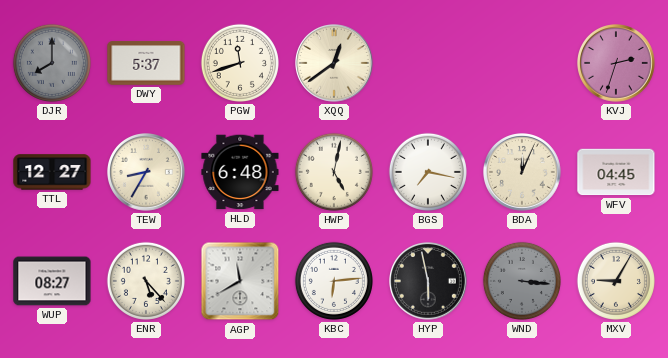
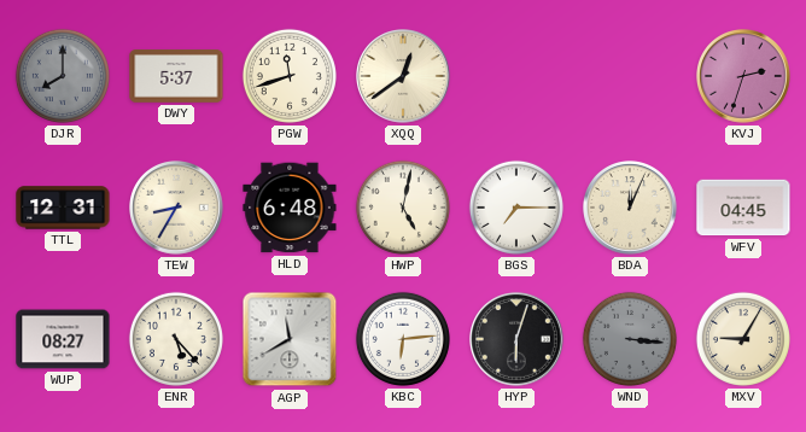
TTL: 12:27 -> 12:31 (63, 208)
BGS: 7:17 -> 7:15 (516, 208)
HYP: 5:58 -> 6:03 (518, 340)
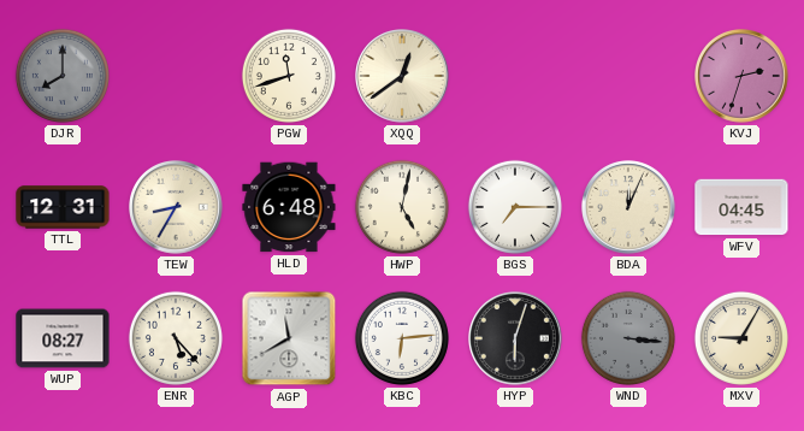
DWY: 5:37 -> none (176, 76)
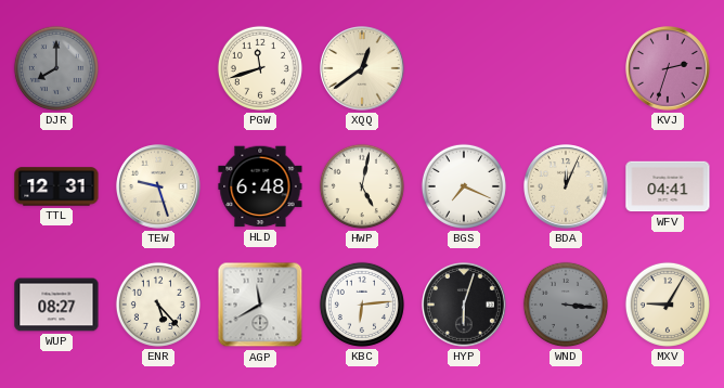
TEW: 8:35 -> 9:27 (159, 187)
BGS: 7:15 -> 7:19 (464, 186)
WFV: 04:45 -> 04:41 (668, 186)
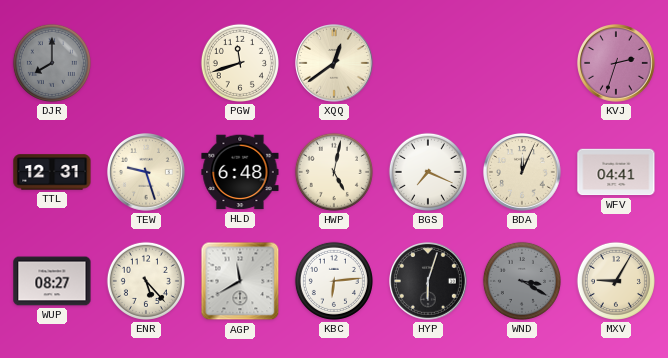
WND: 3:16 -> 3:20 (522, 281)
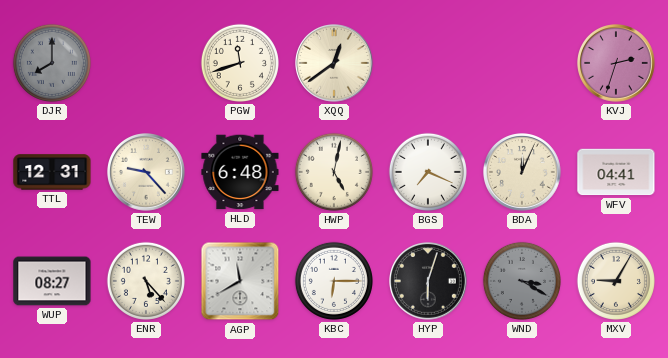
TEW: 9:27 -> 9:23 (147, 173)
KBC: 6:14 -> 6:15 (334, 281)
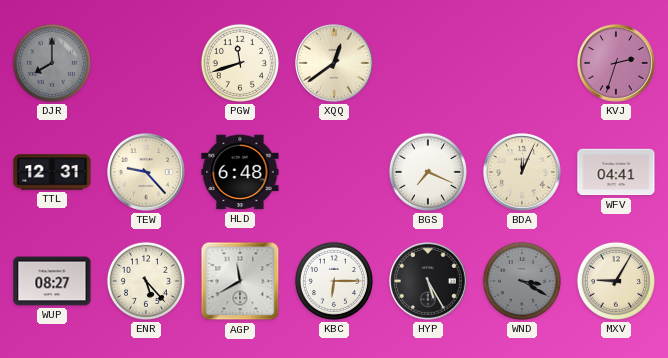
HWP: 5:02 -> none (334, 172)
HYP: 6:03 -> 5:25 (429, 282)
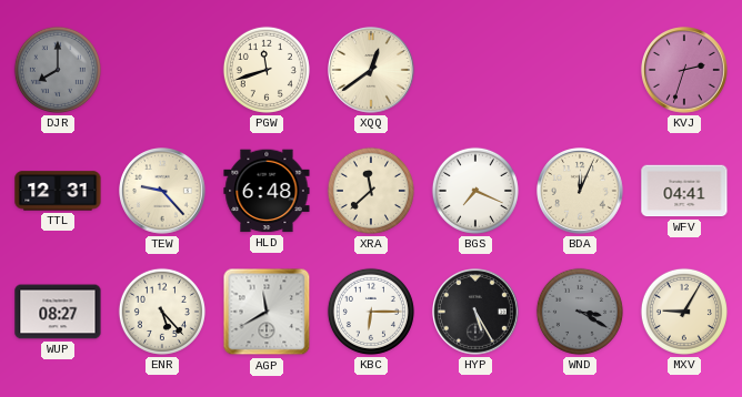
XRA: none -> 11:38 (371, 191)
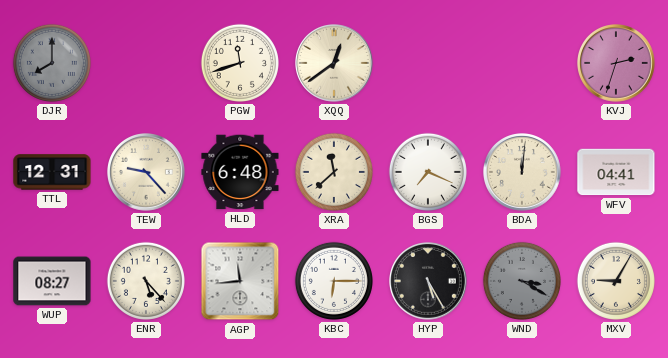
BDA: 12:04 -> 12:01 (523, 173)
AGP: 11:40 -> 11:44 (240, 281)
